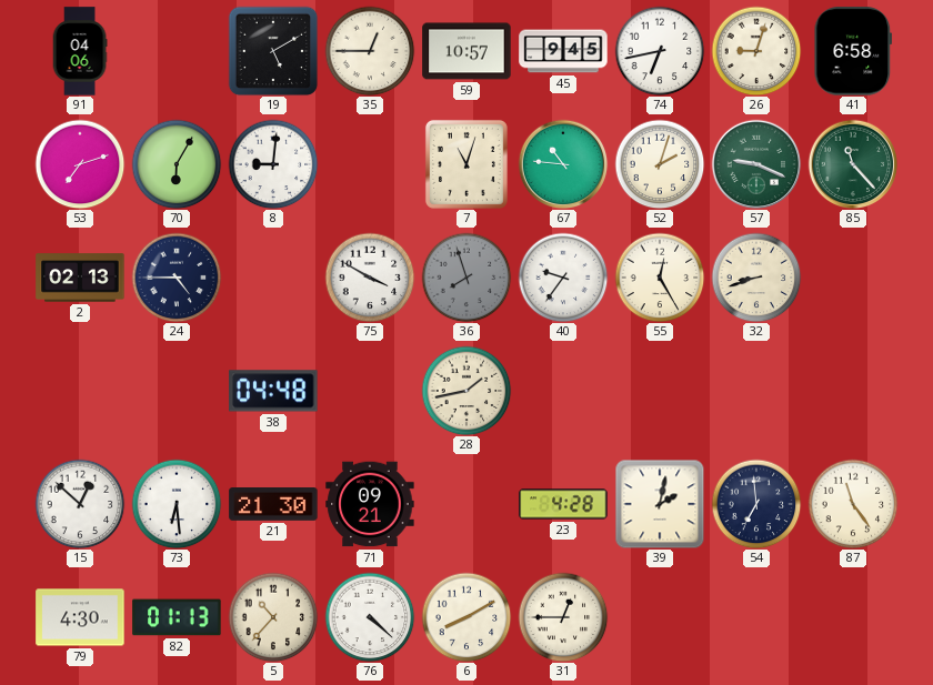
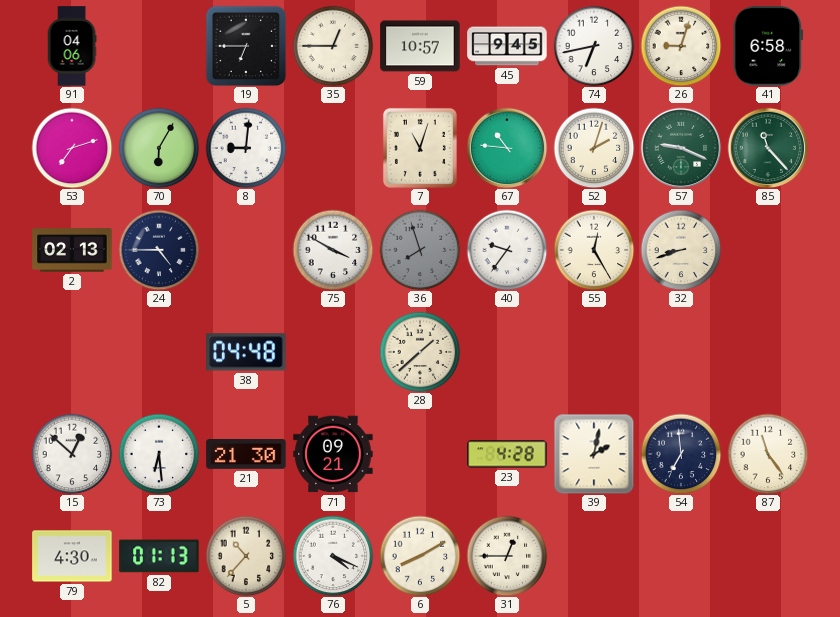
19: 5:10 -> 6:45 (246, 46)
28: 1:43 -> 1:38 (420, 352)
76: 4:22 -> 4:19 (333, 556)
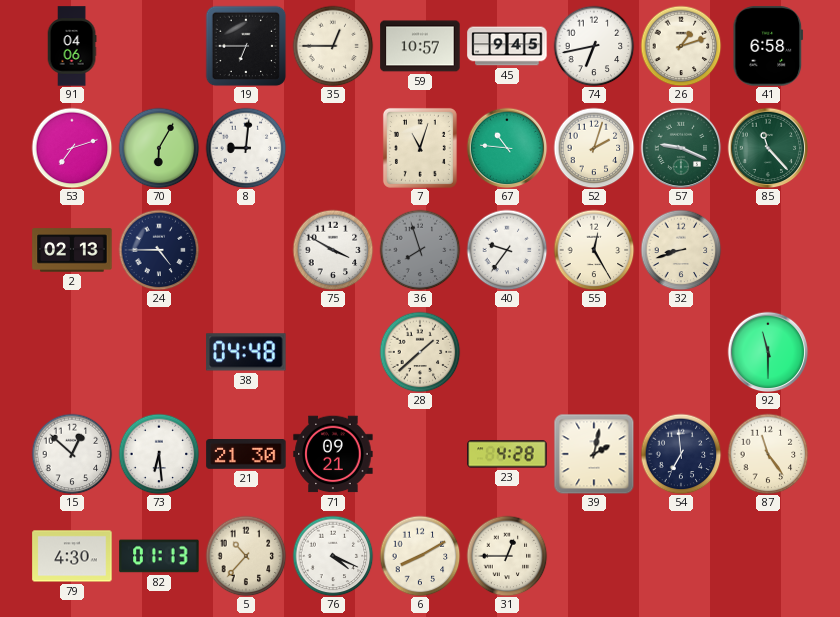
26: 9:03 -> 1:12 (681, 46)
92: none -> 11:30 (768, 352)
